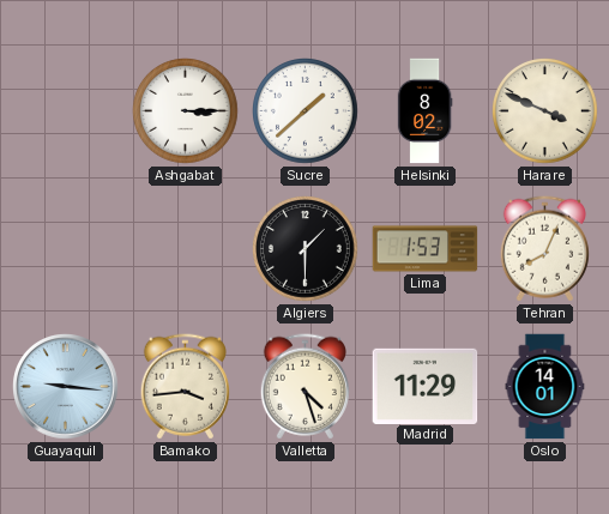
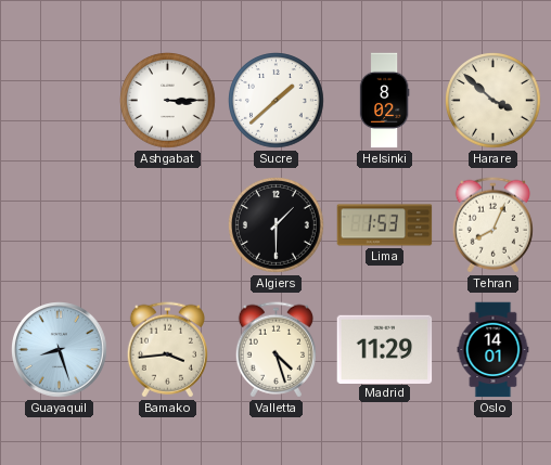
Harare: 3:49 -> 3:52 (494, 101)
Guayaquil: 9:16 -> 8:27 (60, 350)
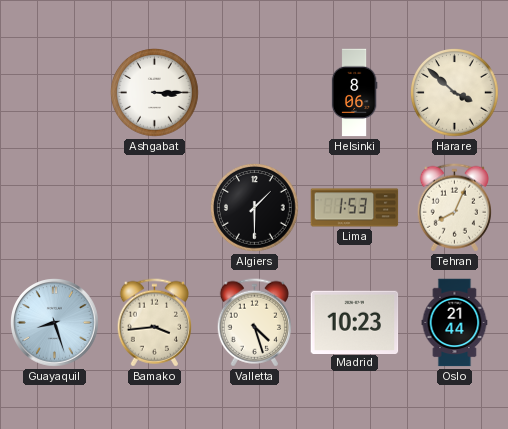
Sucre: 1:38 -> none (277, 101)
Helsinki: 8:02 -> 8:06 (354, 93)
Madrid: 11:29 -> 10:23 (355, 322)
Oslo: 14:01 -> 21:44 (455, 323)
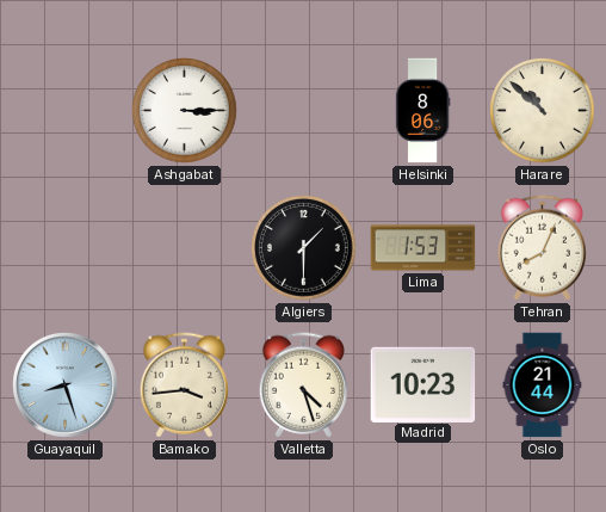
Harare: 3:52 -> 10:52 (543, 111)
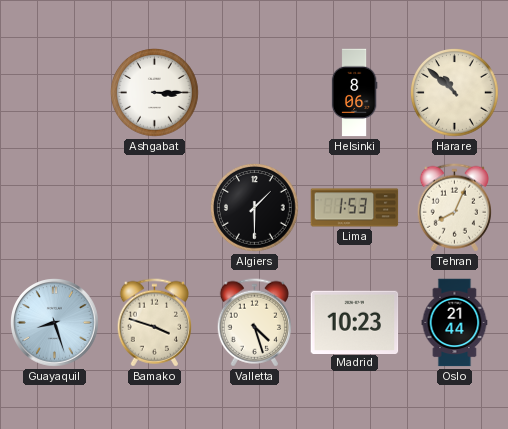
Bamako: 3:44 -> 3:48 (154, 323)
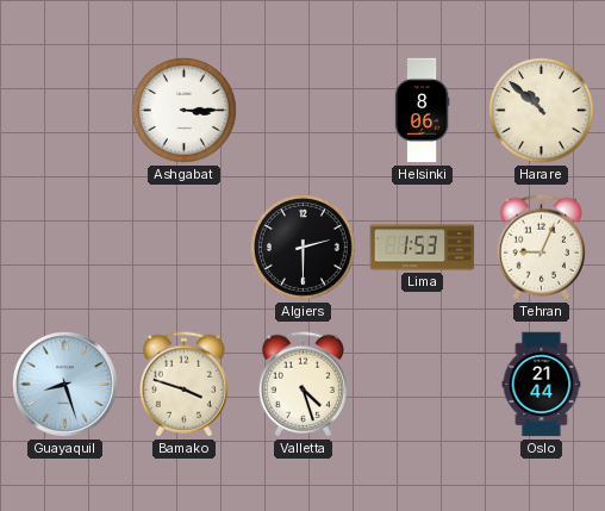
Algiers: 1:30 -> 2:30 (304, 248)
Tehran: 8:04 -> 9:04 (541, 248)
Madrid: 10:23 -> none (355, 322)
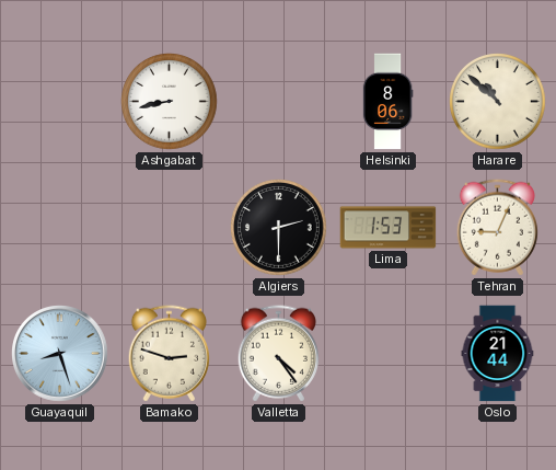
Ashgabat: 3:15 -> 8:43 (170, 102)
Bamako: 3:48 -> 2:48 (169, 354)
Valletta: 4:27 -> 4:24 (278, 354)
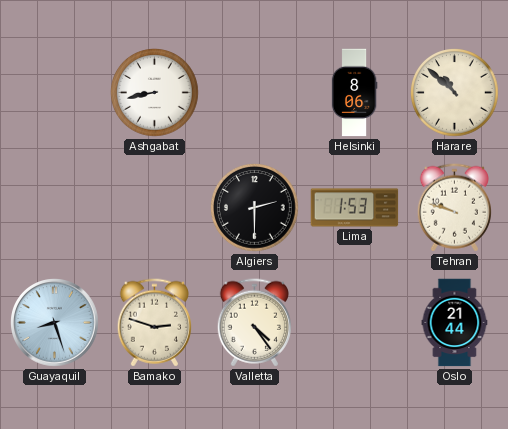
Tehran: 9:04 -> 9:48 (454, 208)
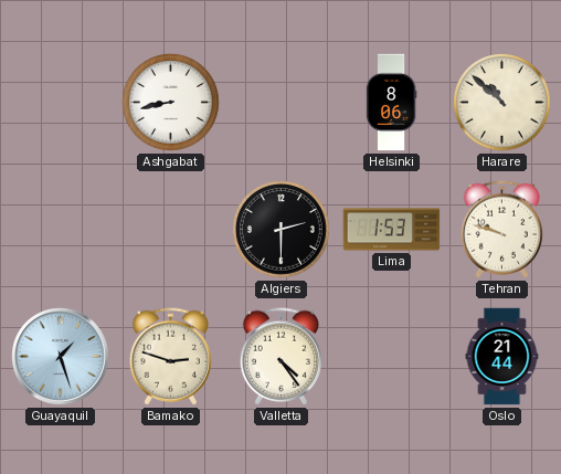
Guayaquil: 8:27 -> 1:27 (61, 357)
